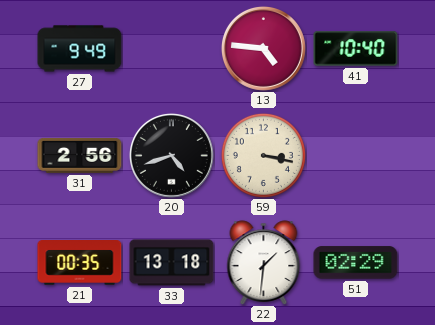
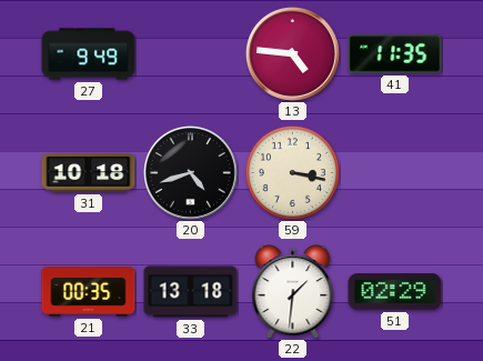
41: 10:40 -> 11:35 (395, 54)
31: 2:56 -> 10:18 (89, 172)
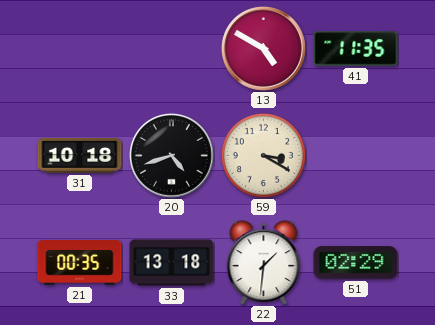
27: 9:49 -> none (89, 54)
13: 4:46 -> 4:50 (263, 48)
59: 3:17 -> 3:20 (263, 155)
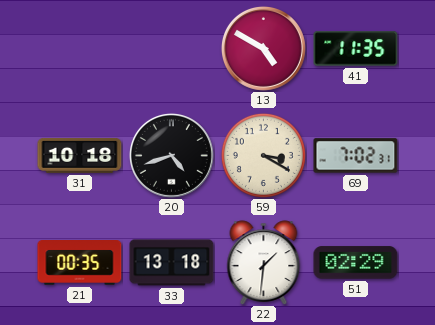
69: none -> 7:02 (356, 156)
